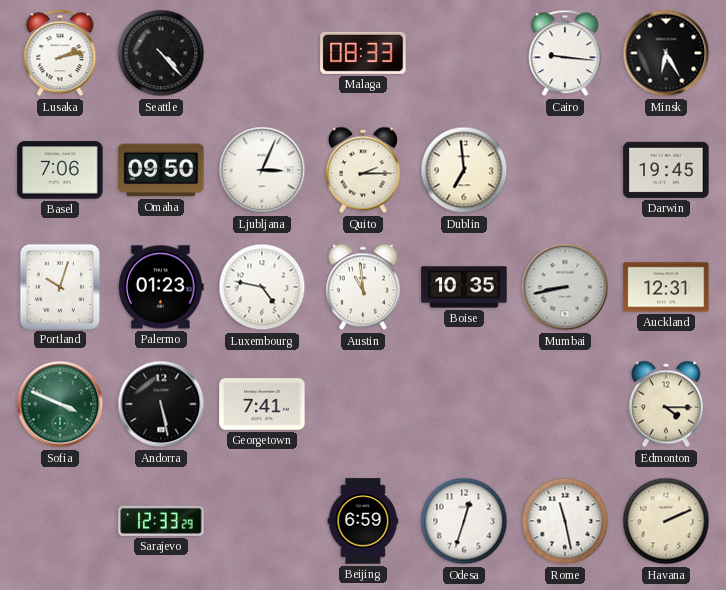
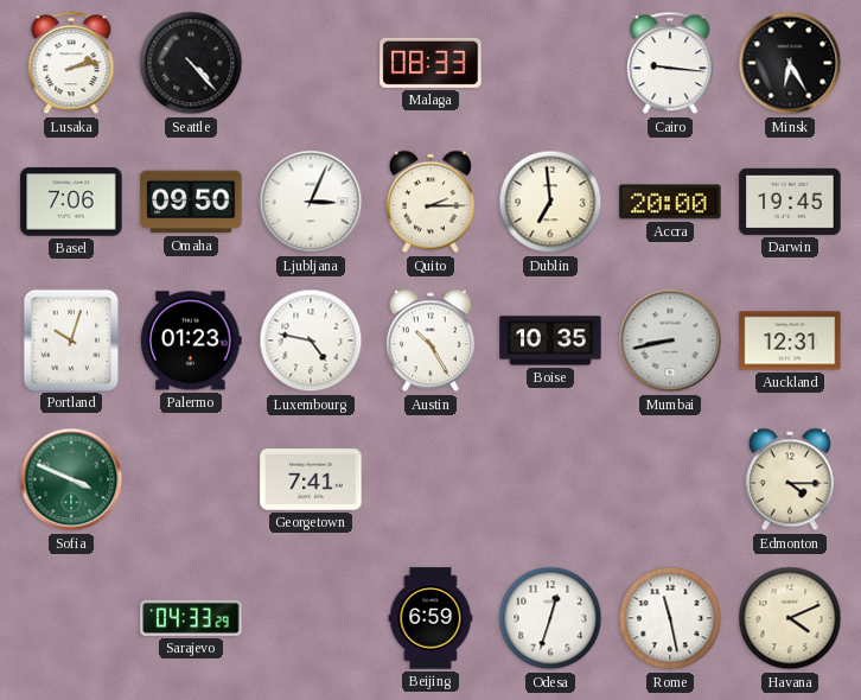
Accra: none -> 20:00 (670, 202)
Austin: 10:59 -> 10:25 (430, 341)
Andorra: 5:28 -> none (161, 404)
Sarajevo: 12:33 -> 04:33 (191, 618)
Havana: 2:11 -> 4:11 (790, 618)
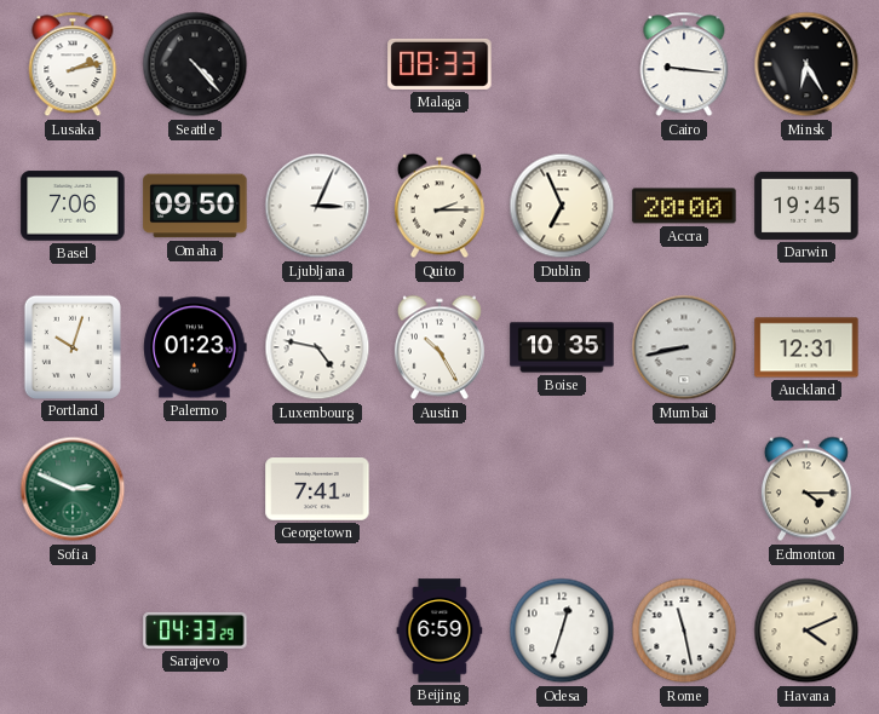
Dublin: 6:59 -> 6:56 (562, 206)
Sofia: 3:49 -> 2:49 (73, 489)
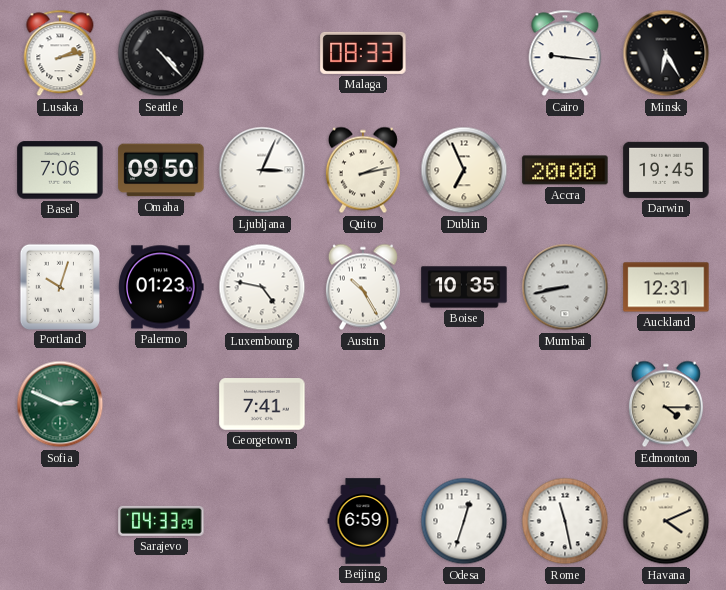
Quito: 2:15 -> 2:13 (363, 170)
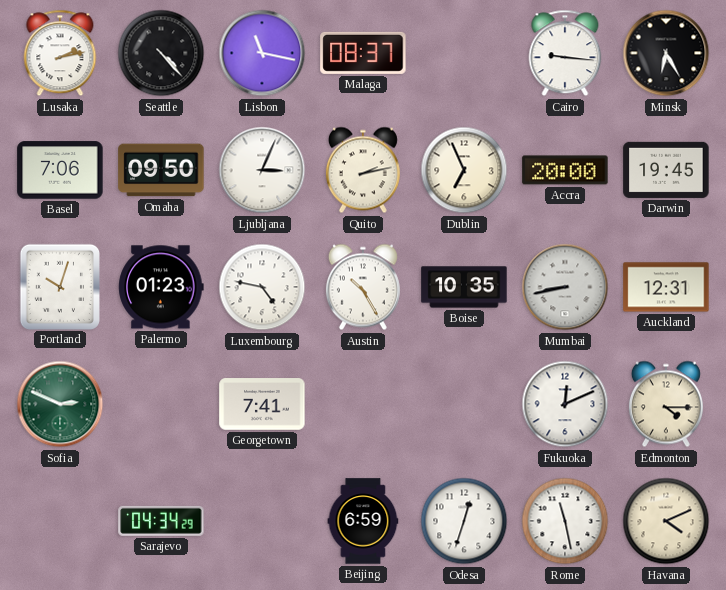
Lisbon: none -> 11:17 (262, 53)
Malaga: 08:33 -> 08:37 (363, 53)
Fukuoka: none -> 12:11 (565, 404)
Sarajevo: 04:33 -> 04:34 (161, 521)
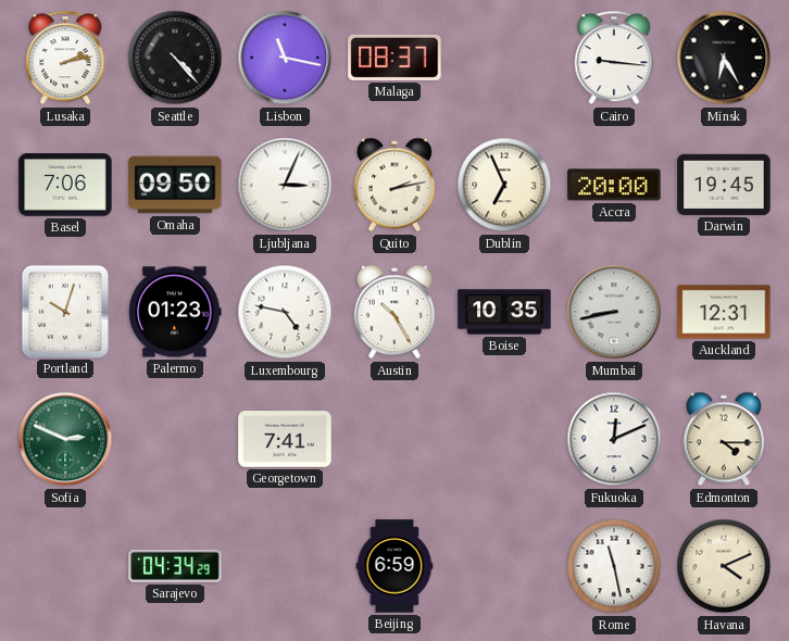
Odesa: 12:33 -> none (464, 521)
